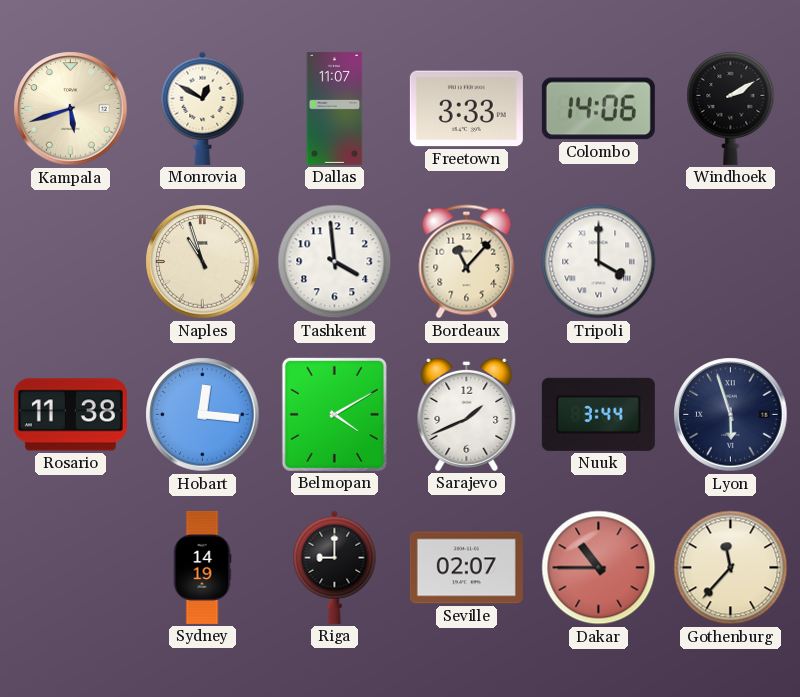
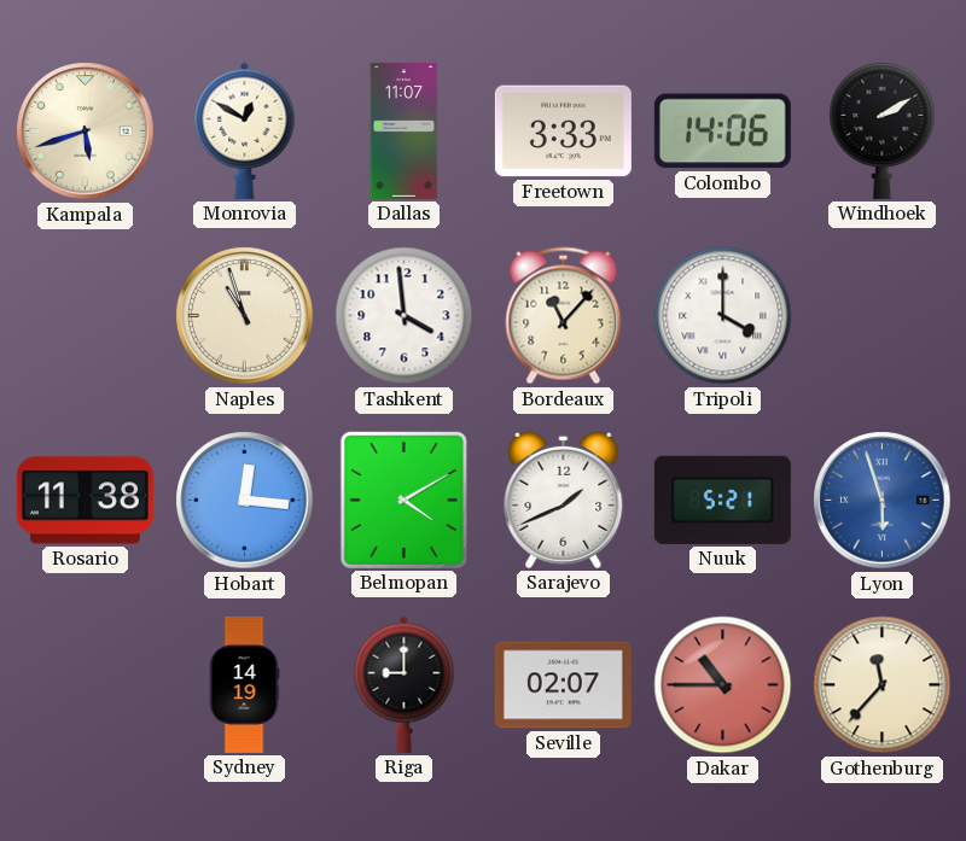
Nuuk: 3:44 -> 5:21 (722, 500)
Lyon dial: navy -> blue (883, 501)
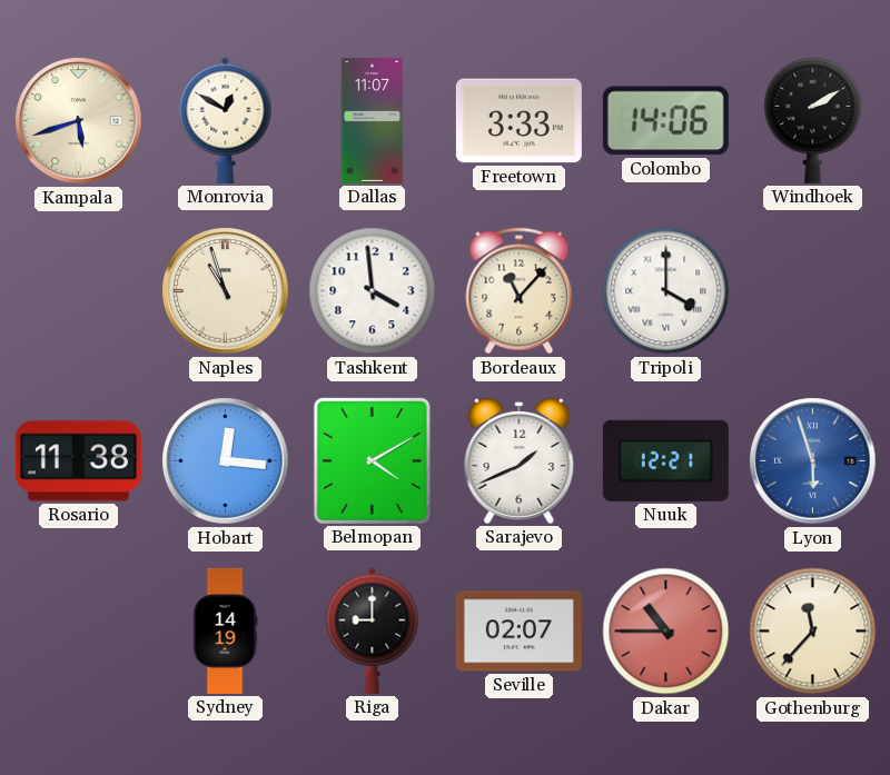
Nuuk: 5:21 -> 12:21 (665, 460)
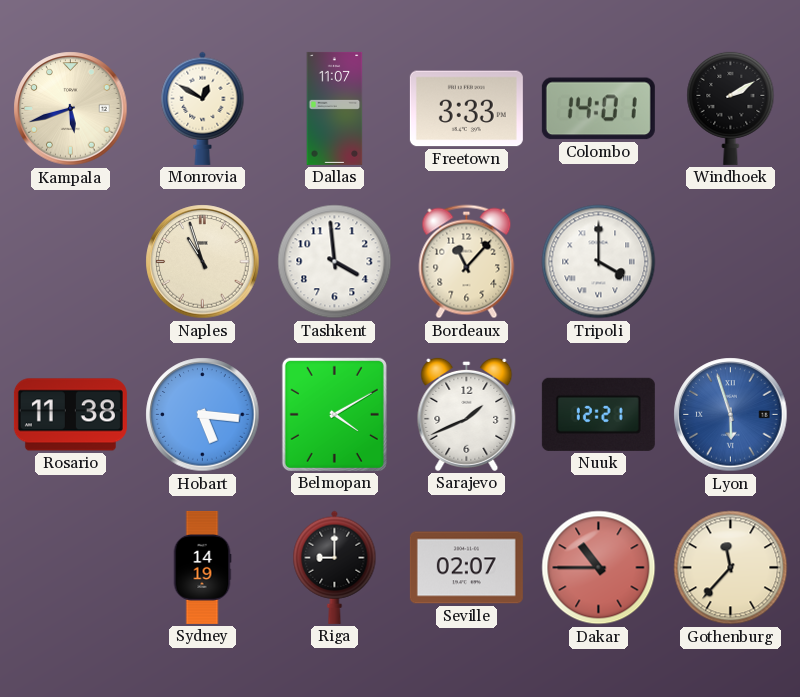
Colombo: 14:06 -> 14:01 (598, 109)
Hobart: 12:16 -> 5:16 (203, 415)
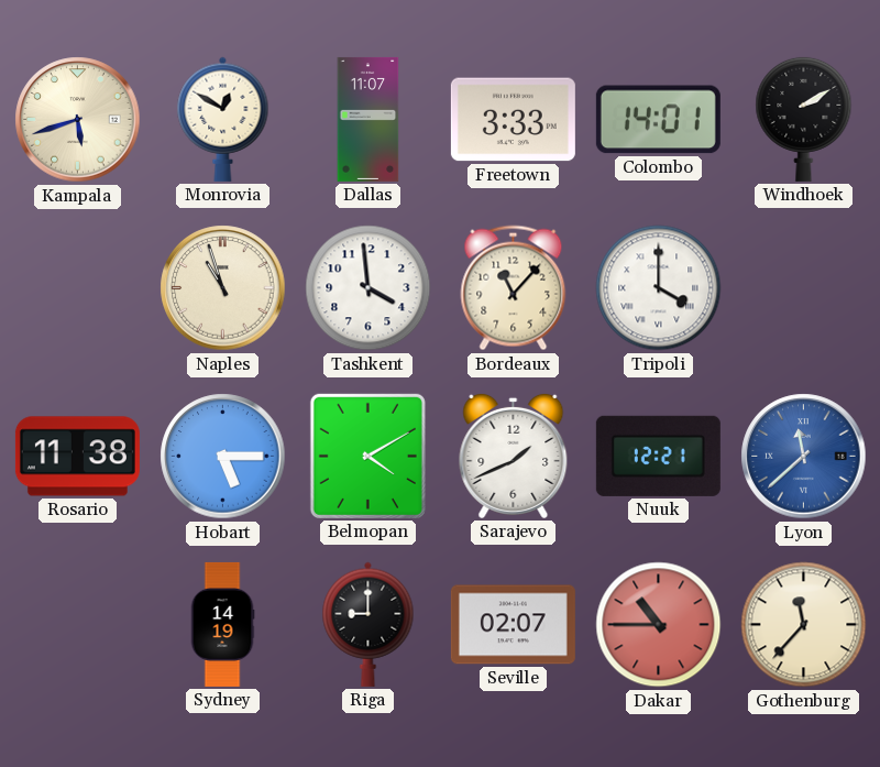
Hobart: 5:16 -> 5:15 (223, 457)
Lyon: 5:57 -> 11:38 (804, 457)
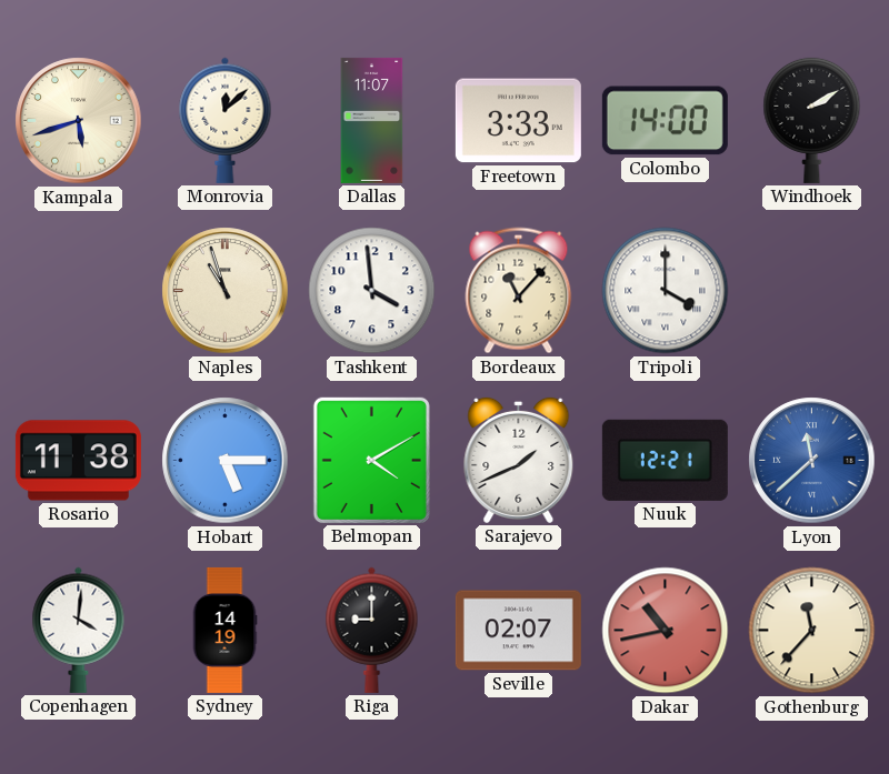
Monrovia: 12:50 -> 12:08 (226, 120)
Colombo: 14:01 -> 14:00 (665, 121)
Copenhagen: none -> 4:01 (79, 630)
Dakar: 10:45 -> 10:43 (666, 631)
